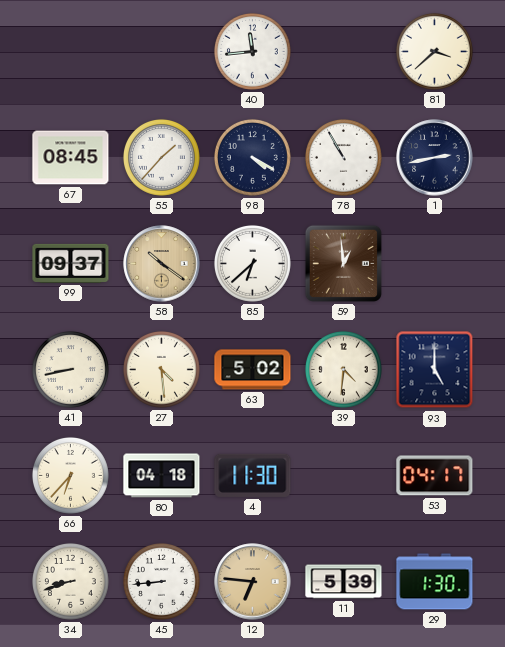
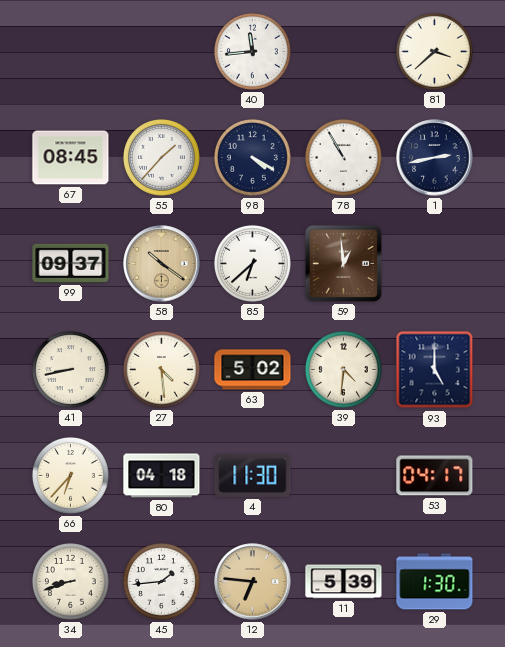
45: 8:44 -> 1:44 (161, 581)
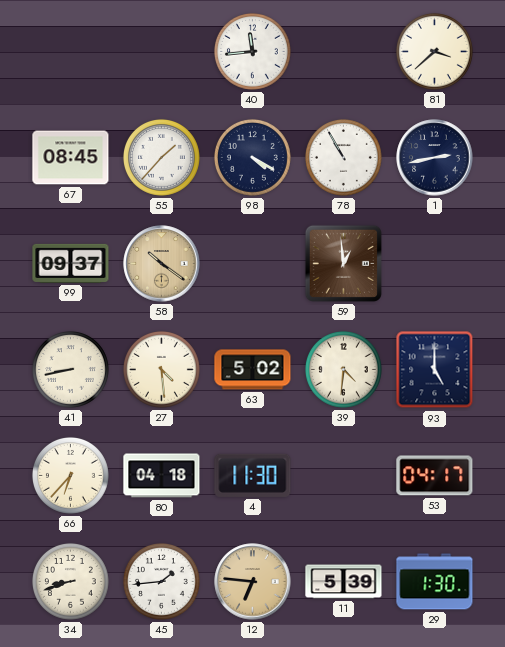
85: 6:38 -> none (252, 263)
